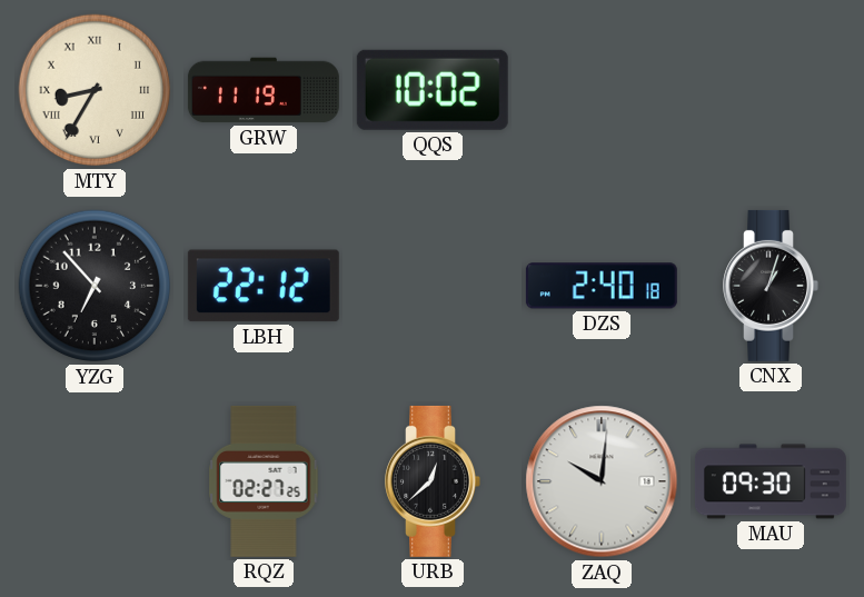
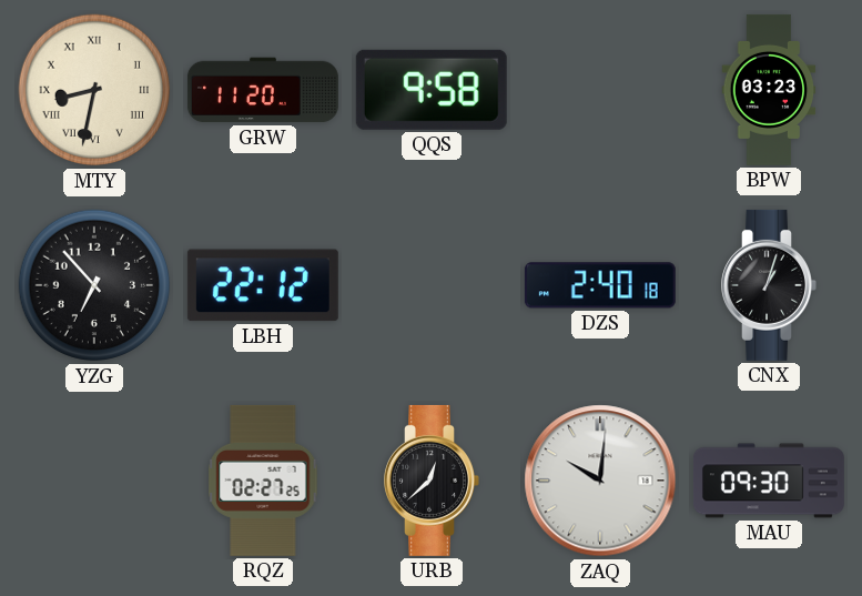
MTY: 8:35 -> 8:32 (94, 90)
GRW: 11:19 -> 11:20 (263, 90)
QQS: 10:02 -> 9:58 (432, 90)
BPW: none -> 03:23 (769, 90)
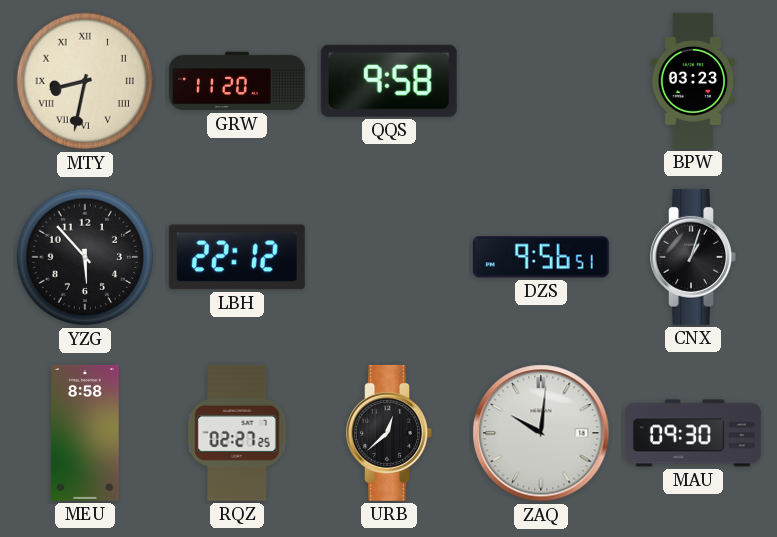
YZG: 6:53 -> 5:53 (85, 257)
DZS: 2:40 -> 9:56 (541, 257)
MEU: none -> 8:58 (85, 433)
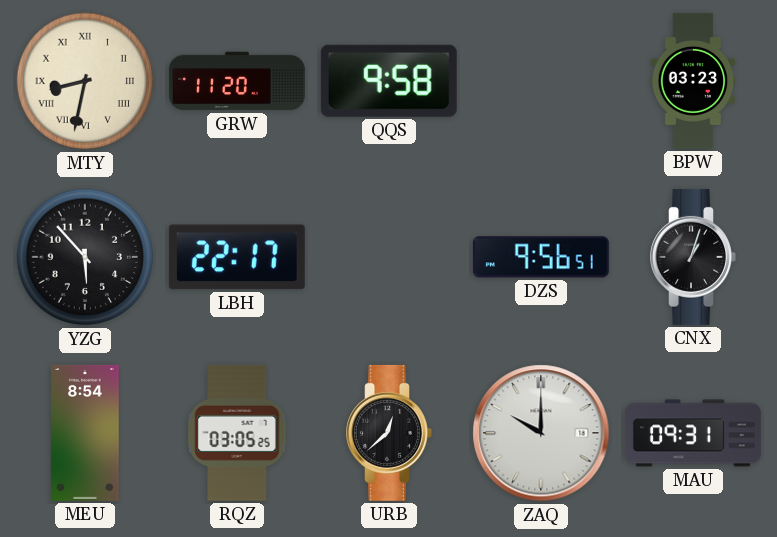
LBH: 22:12 -> 22:17 (237, 257)
MEU: 8:58 -> 8:54 (85, 433)
RQZ: 02:27 -> 03:05 (237, 433)
ZAQ: 10:01 -> 10:00 (541, 433)
MAU: 09:30 -> 09:31 (693, 433)
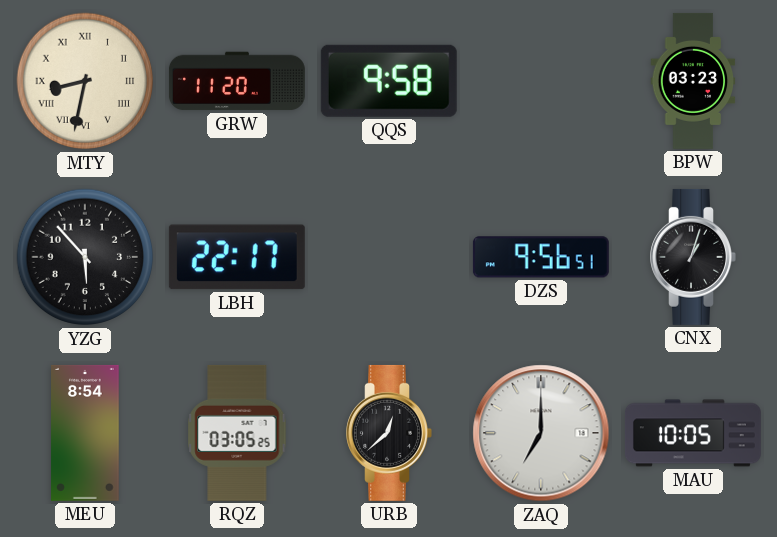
ZAQ: 10:00 -> 7:00 (541, 433)
MAU: 09:31 -> 10:05 (693, 433)
